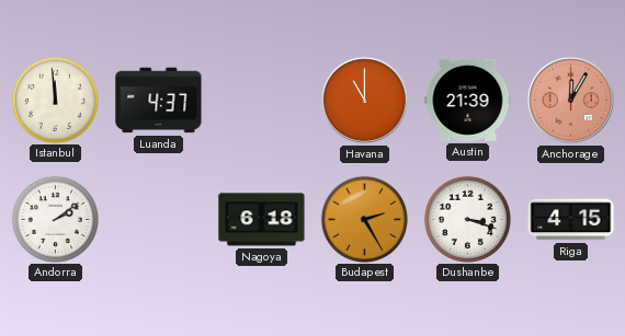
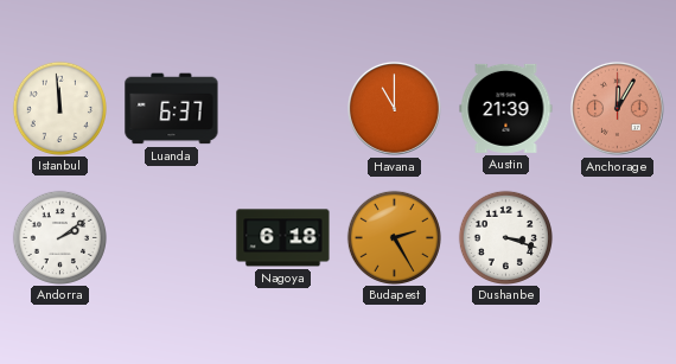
Luanda: 4:37 -> 6:37 (172, 109)
Riga: 4:15 -> none (571, 220)
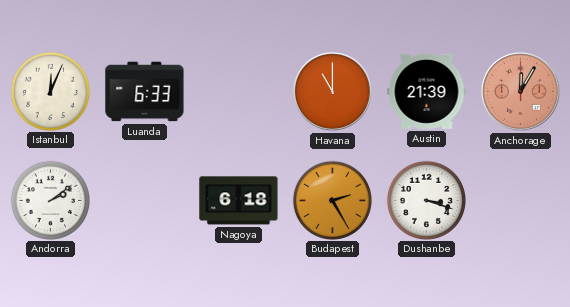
Istanbul: 11:59 -> 12:04 (50, 91)
Luanda: 6:37 -> 6:33 (145, 92)
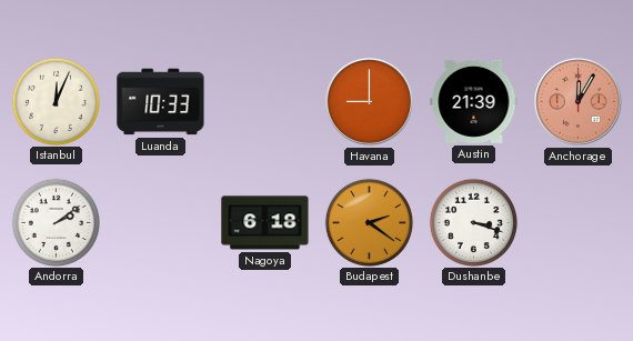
Luanda: 6:33 -> 10:33 (161, 102)
Havana: 11:00 -> 9:00 (369, 101)
Budapest: 2:25 -> 2:21 (369, 222)
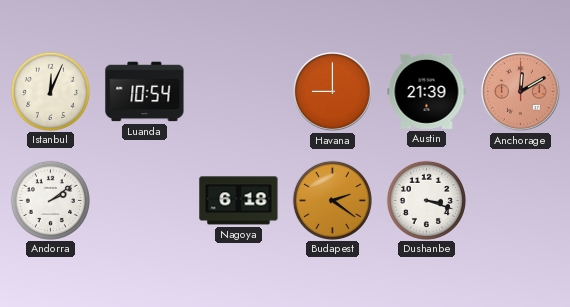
Luanda: 10:33 -> 10:54 (145, 92)
Anchorage: 12:05 -> 12:10 (520, 91)
